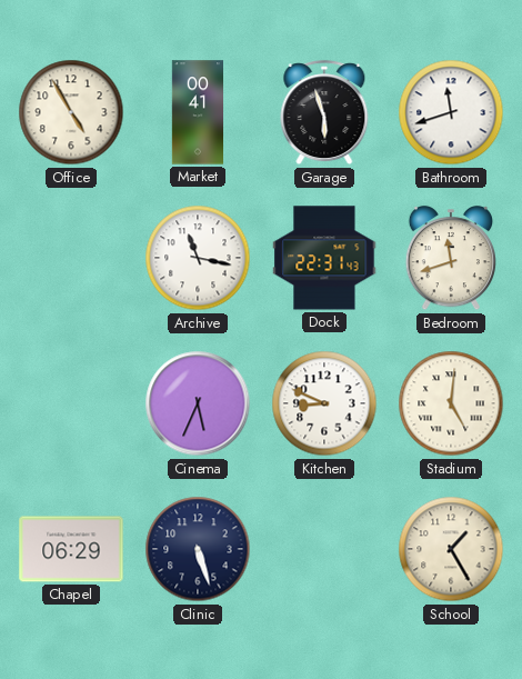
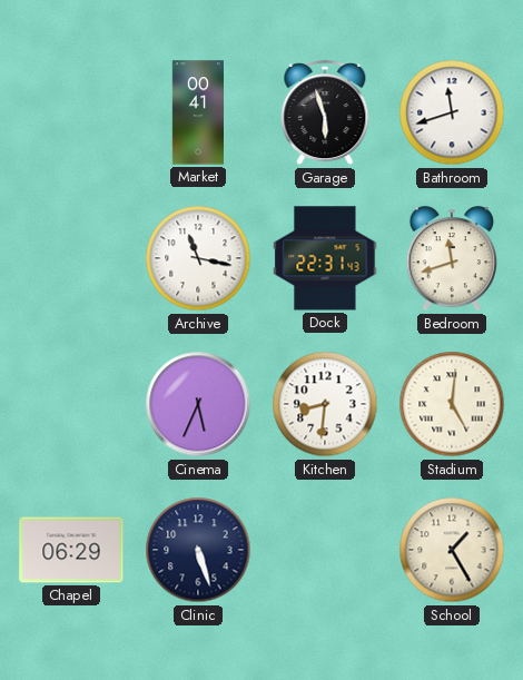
Office: 4:55 -> none (71, 112)
Kitchen: 8:49 -> 8:31 (325, 404)
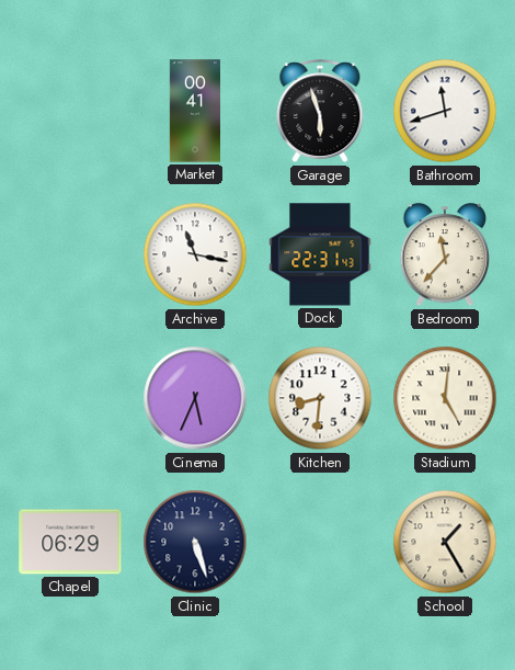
Bedroom: 11:42 -> 11:37 (444, 255)
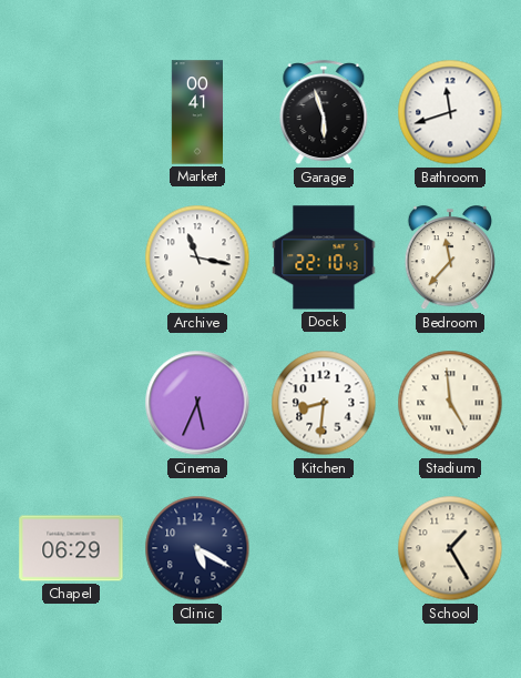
Dock: 22:31 -> 22:10 (324, 257)
Stadium: 5:01 -> 4:59 (450, 403)
Clinic: 5:27 -> 5:20 (197, 548)
